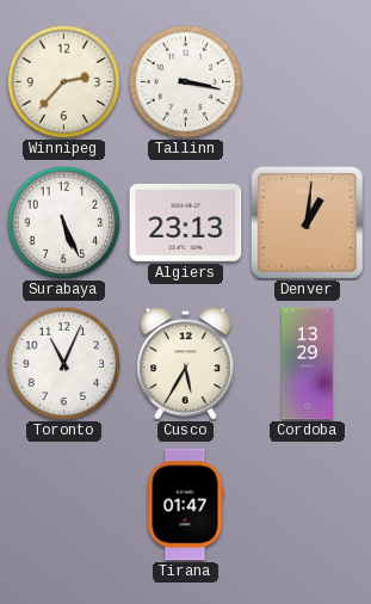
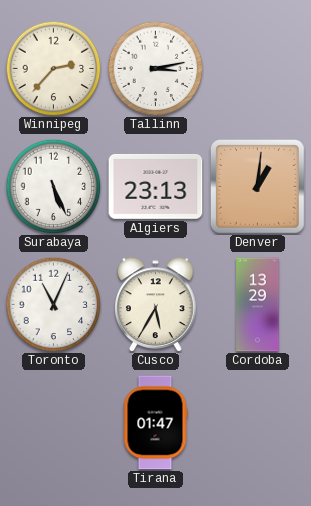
Tallinn: 3:17 -> 3:13 (155, 68)
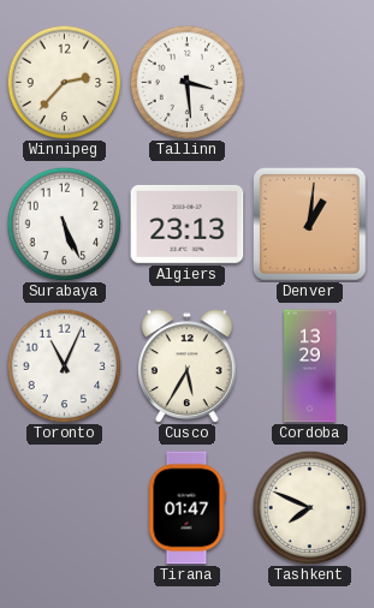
Tallinn: 3:13 -> 3:29 (186, 82)
Tashkent: none -> 7:49 (309, 507)
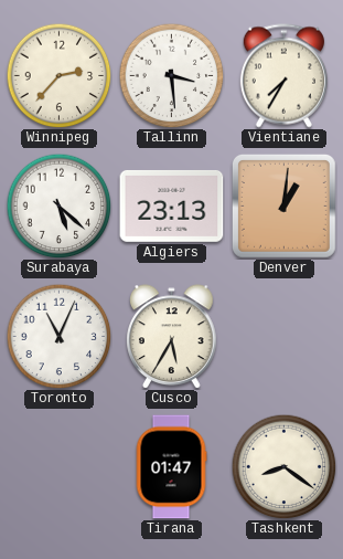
Vientiane: none -> 7:35 (283, 76)
Surabaya: 5:26 -> 5:22 (58, 205)
Cordoba: 13:29 -> none (310, 366)
Tashkent: 7:49 -> 8:21 (283, 466)
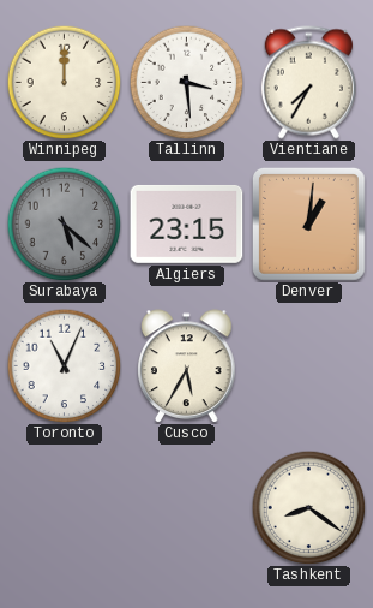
Winnipeg: 2:37 -> 12:00 (64, 82)
Surabaya dial: white -> grey (64, 223)
Algiers: 23:13 -> 23:15 (187, 223)
Tirana: 01:47 -> none (171, 467)
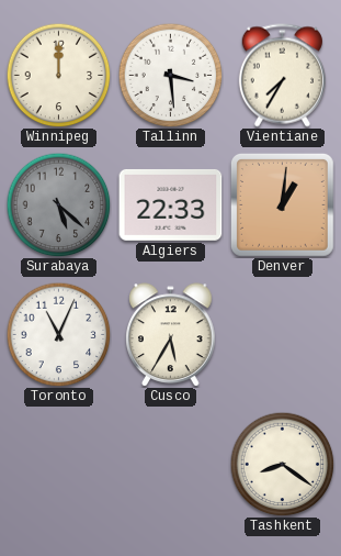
Algiers: 23:15 -> 22:33 (171, 204)
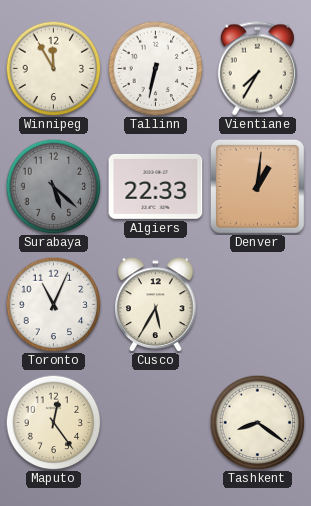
Winnipeg: 12:00 -> 11:55 (53, 68)
Tallinn: 3:29 -> 6:32 (155, 68)
Maputo: none -> 12:24 (53, 422)
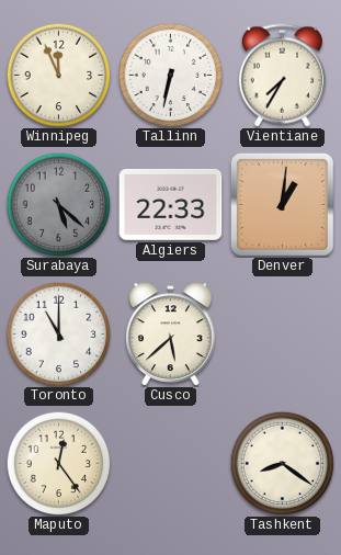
Winnipeg: 11:55 -> 11:56 (58, 75)
Toronto: 11:04 -> 11:00 (58, 333)
Cusco: 5:35 -> 5:38 (171, 335)
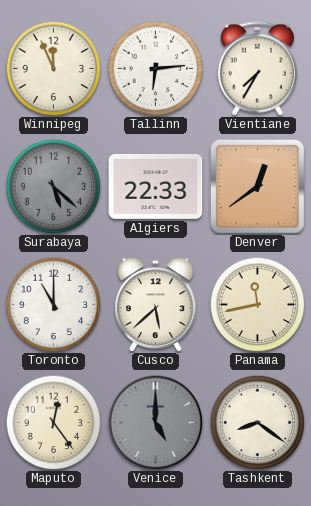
Tallinn: 6:32 -> 6:14 (155, 68)
Denver: 1:01 -> 12:39 (257, 186)
Panama: none -> 11:43 (257, 304)
Venice: none -> 5:00 (155, 422)
